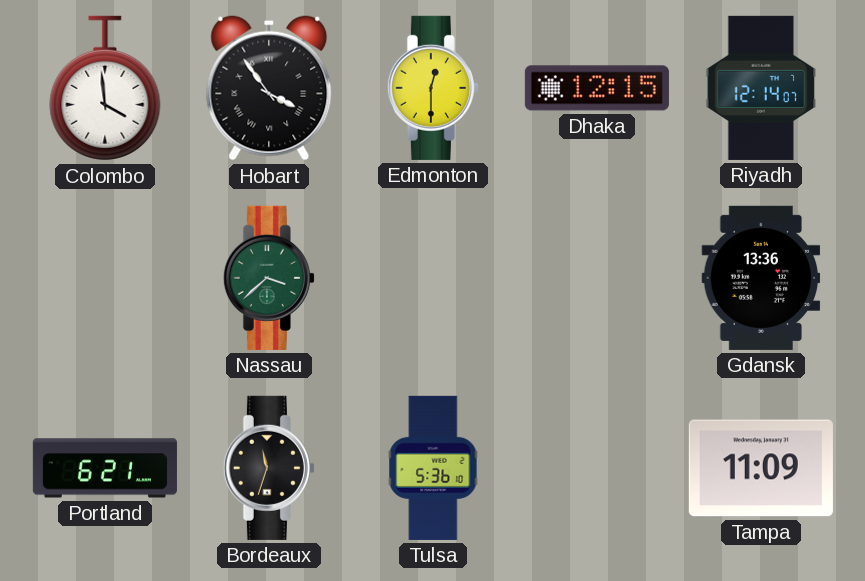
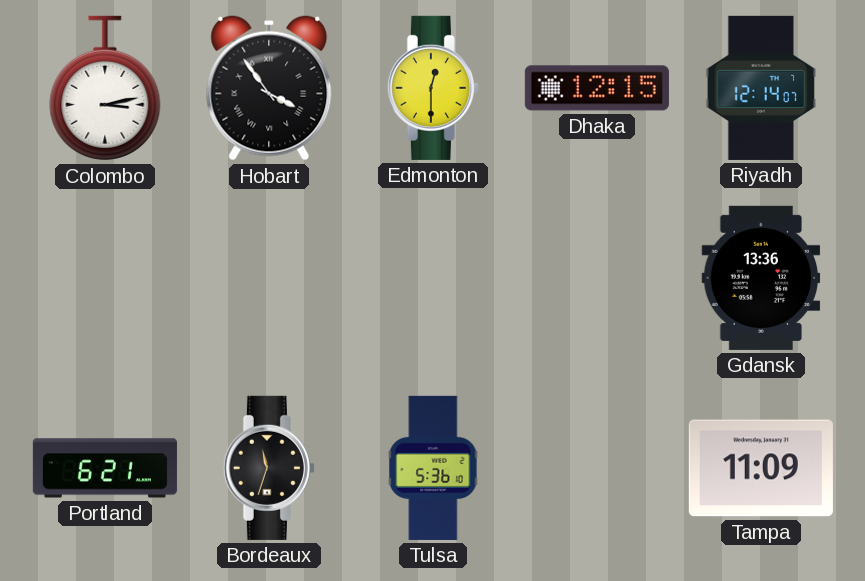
Colombo: 3:59 -> 3:13 (105, 88)
Nassau: 3:38 -> none (269, 278)
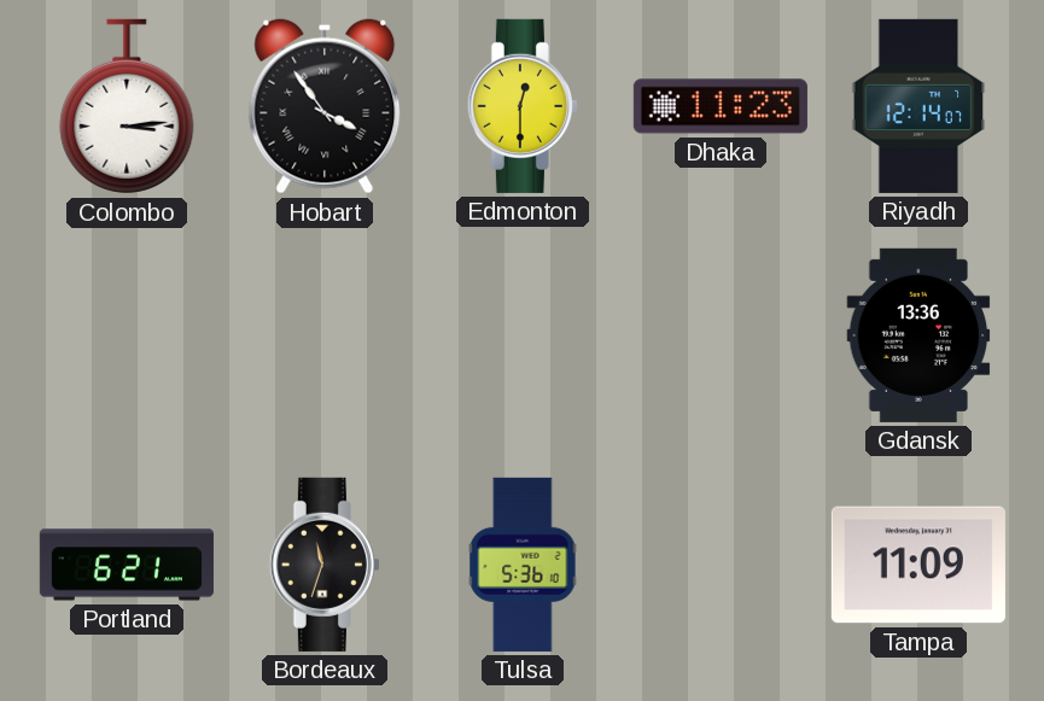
Colombo: 3:13 -> 3:14 (127, 106)
Dhaka: 12:15 -> 11:23 (721, 106)
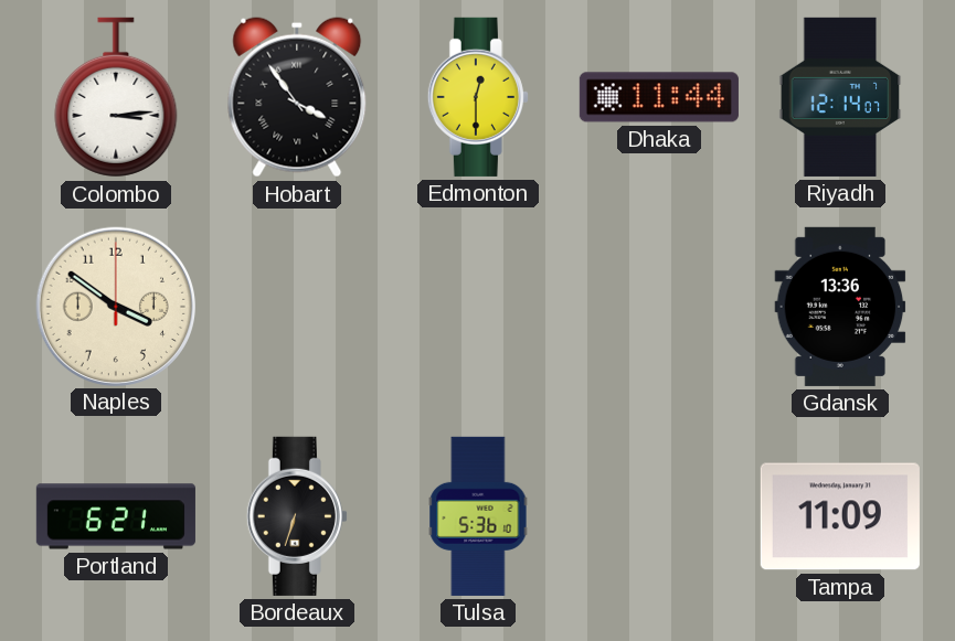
Dhaka: 11:23 -> 11:44 (659, 97)
Naples: none -> 3:51 (115, 306)
Bordeaux: 11:33 -> 6:33 (297, 516)
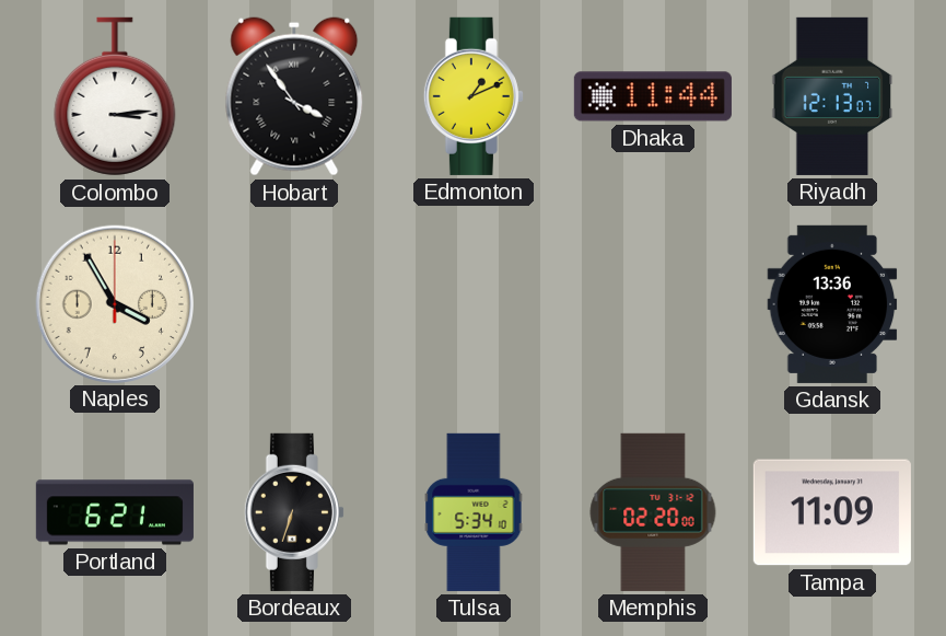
Edmonton: 12:30 -> 1:11 (474, 96)
Riyadh: 12:14 -> 12:13 (832, 96)
Naples: 3:51 -> 3:55 (114, 303)
Tulsa: 5:36 -> 5:34 (474, 512)
Memphis: none -> 02:20 (653, 512)
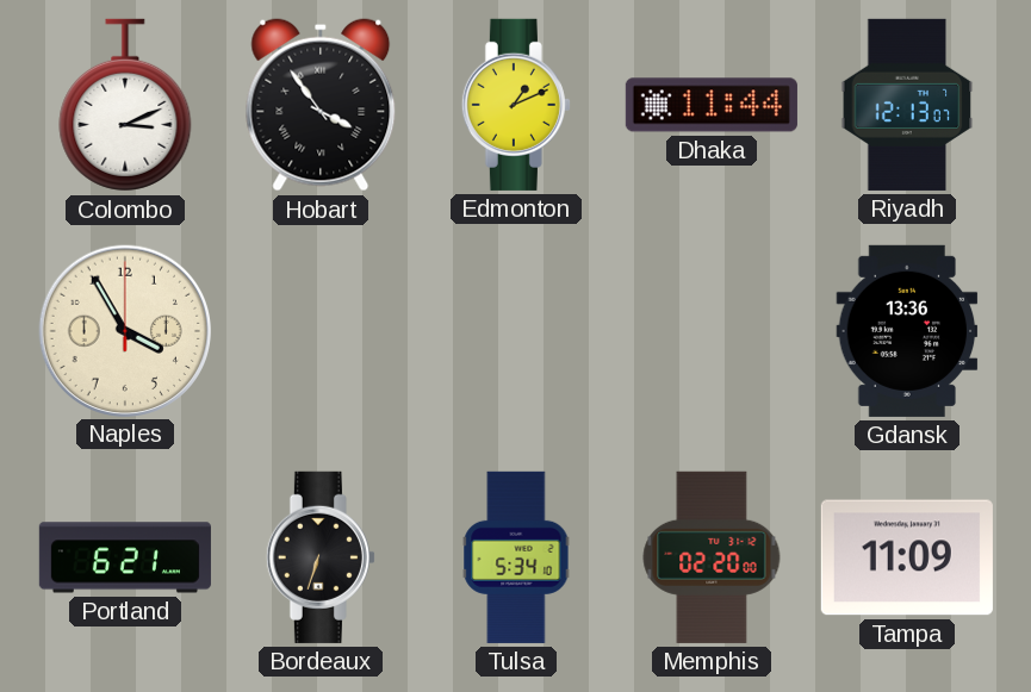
Colombo: 3:14 -> 3:11 (125, 105)
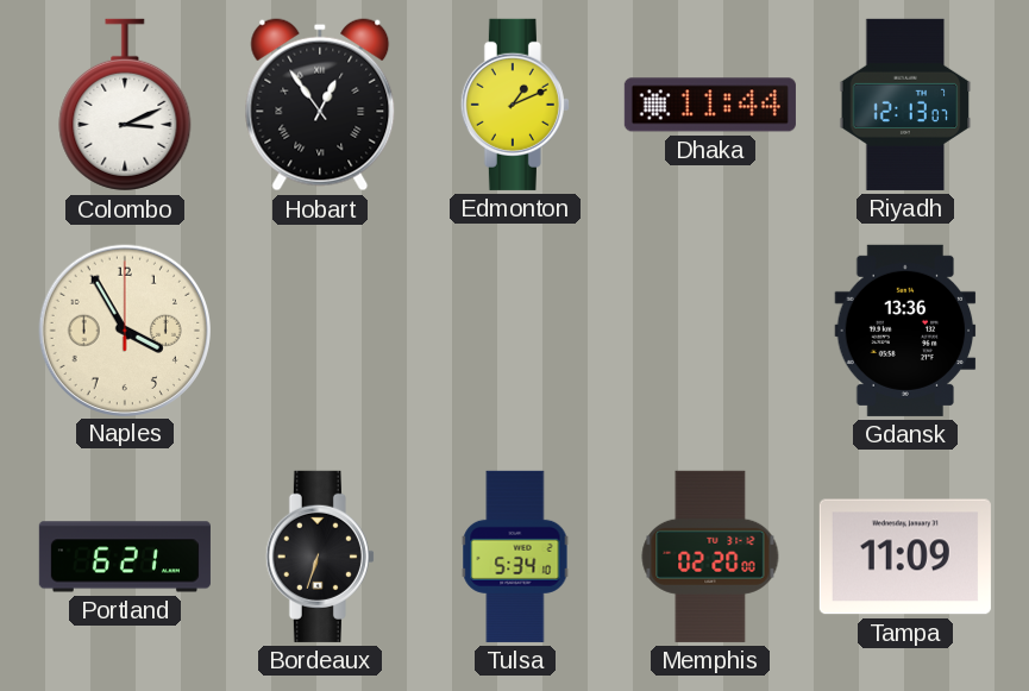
Hobart: 3:54 -> 12:54 (320, 105)
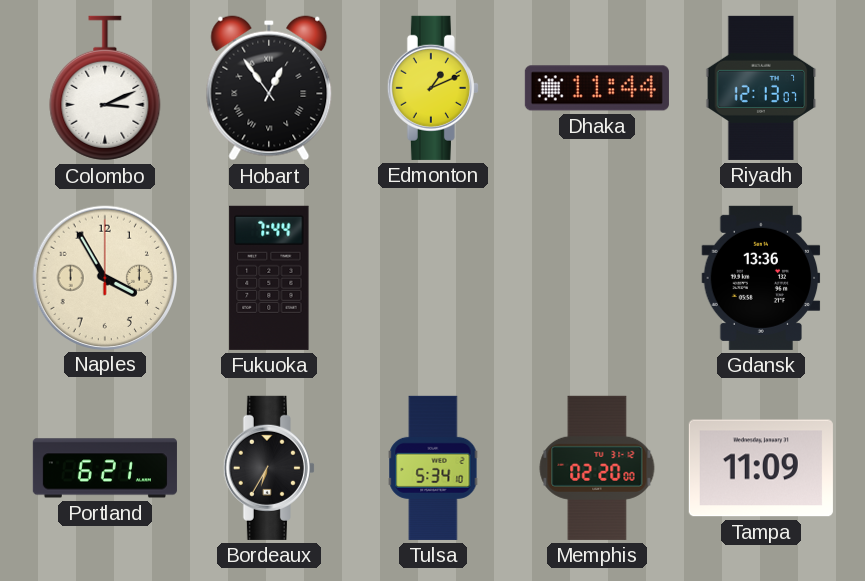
Fukuoka: none -> 7:44 (269, 278)
Bordeaux: 6:33 -> 6:35 (269, 468)
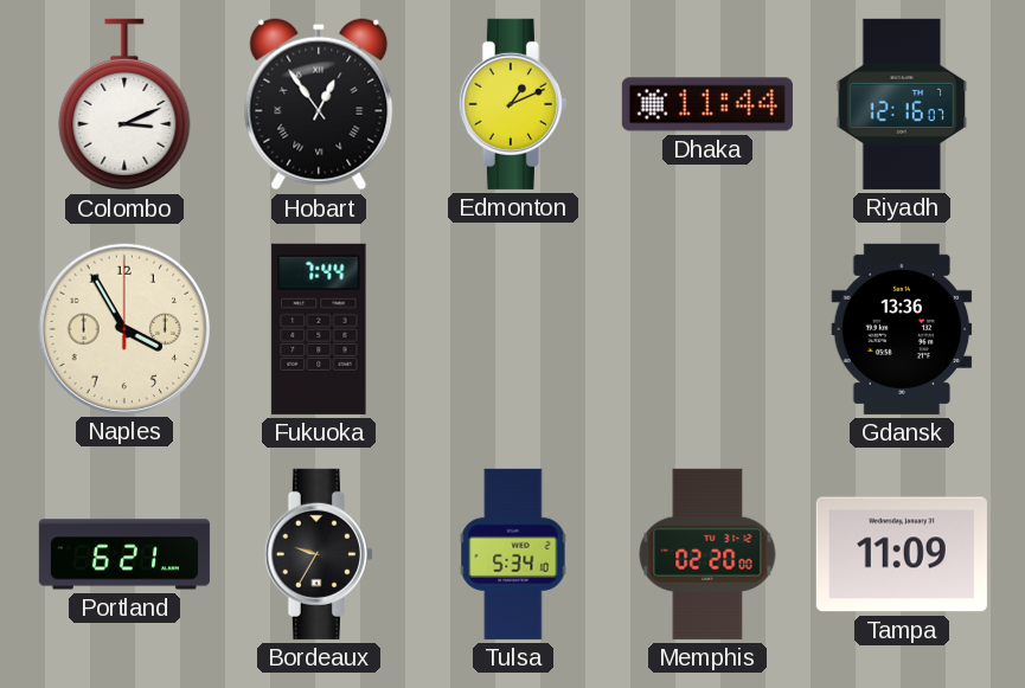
Riyadh: 12:13 -> 12:16 (902, 104)
Bordeaux: 6:35 -> 9:35 (319, 554)
